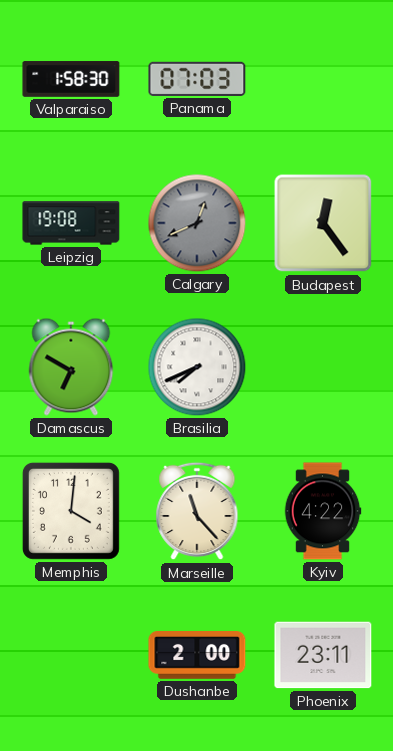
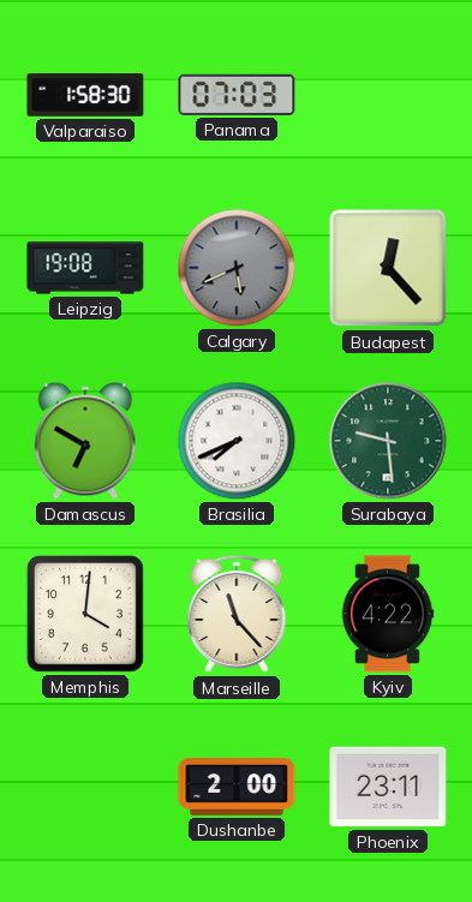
Calgary: 12:41 -> 5:41 (237, 268)
Budapest: 12:24 -> 12:23 (388, 268)
Surabaya: none -> 9:29 (388, 441)
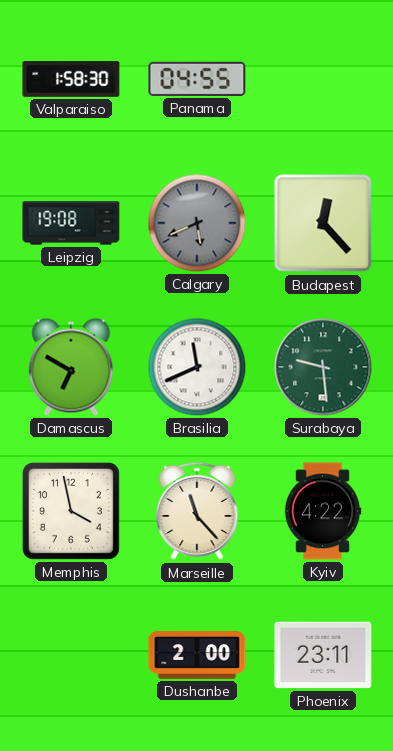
Panama: 07:03 -> 04:55 (197, 79)
Brasilia: 7:41 -> 11:41 (197, 367)
Memphis: 4:01 -> 3:58 (71, 511)
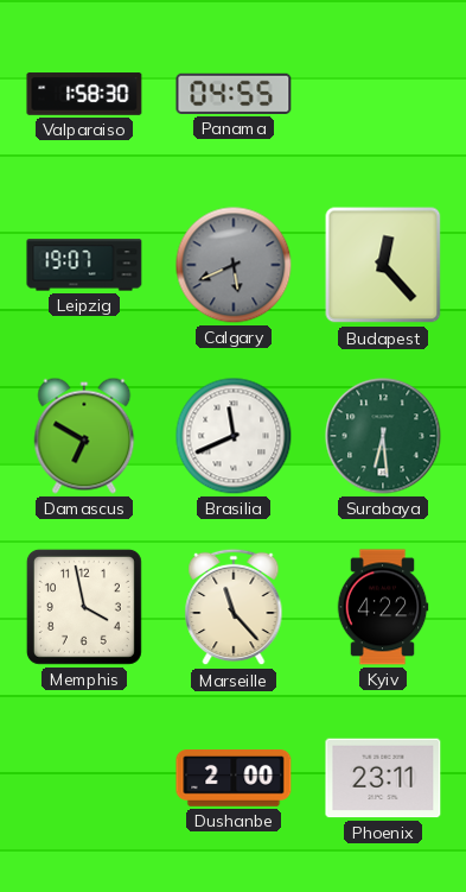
Leipzig: 19:08 -> 19:07 (84, 265)
Surabaya: 9:29 -> 6:29 (383, 436)
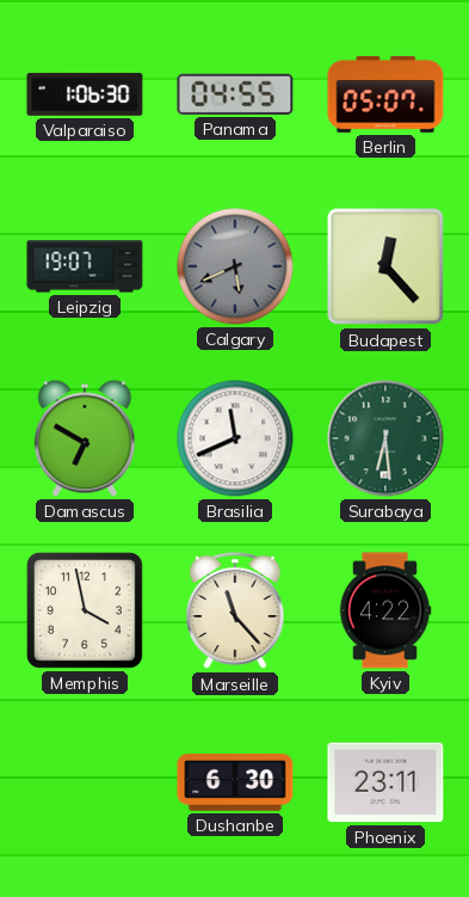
Valparaiso: 1:58 -> 1:06 (85, 94)
Berlin: none -> 05:07 (385, 94)
Dushanbe: 2:00 -> 6:30 (235, 784)
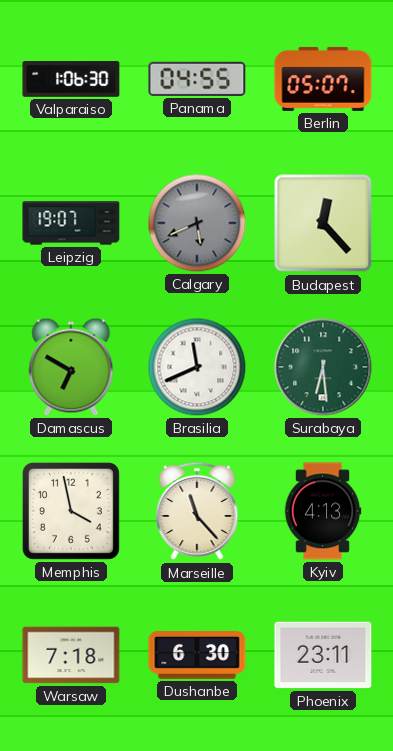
Kyiv: 4:22 -> 4:13 (323, 511)
Warsaw: none -> 7:18 (71, 655)
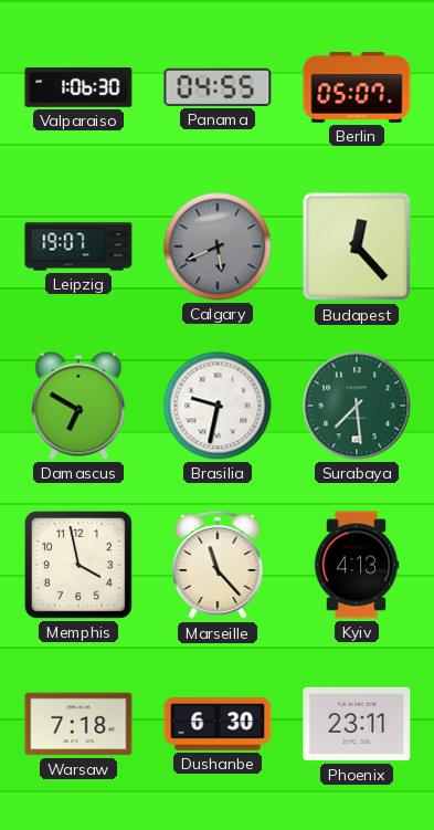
Brasilia: 11:41 -> 9:32 (218, 406)
Surabaya: 6:29 -> 7:29 (357, 406)
